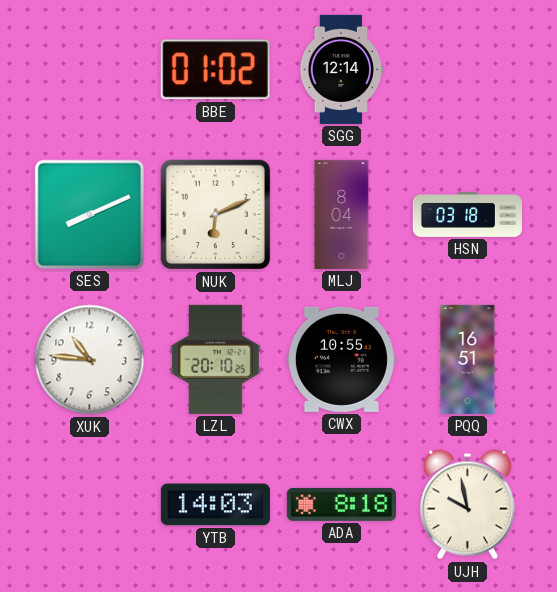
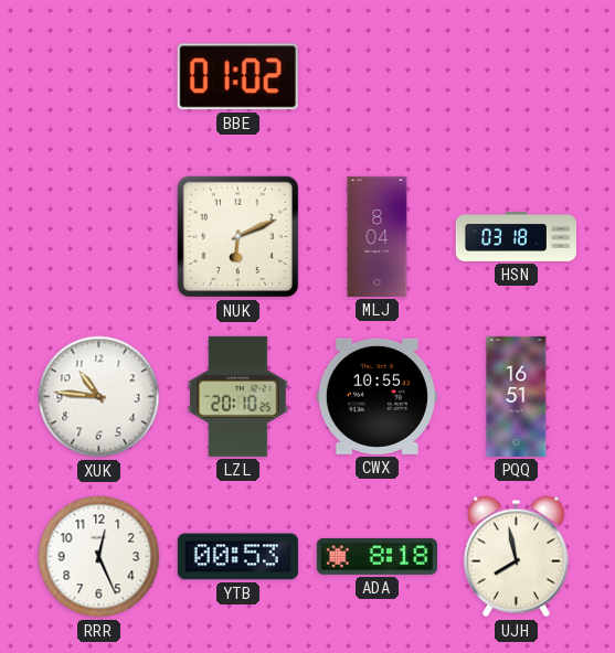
SGG: 12:14 -> none (342, 69)
SES: 8:11 -> none (89, 214)
RRR: none -> 12:26 (99, 557)
YTB: 14:03 -> 00:53 (237, 557)
UJH: 9:58 -> 7:58 (516, 557)
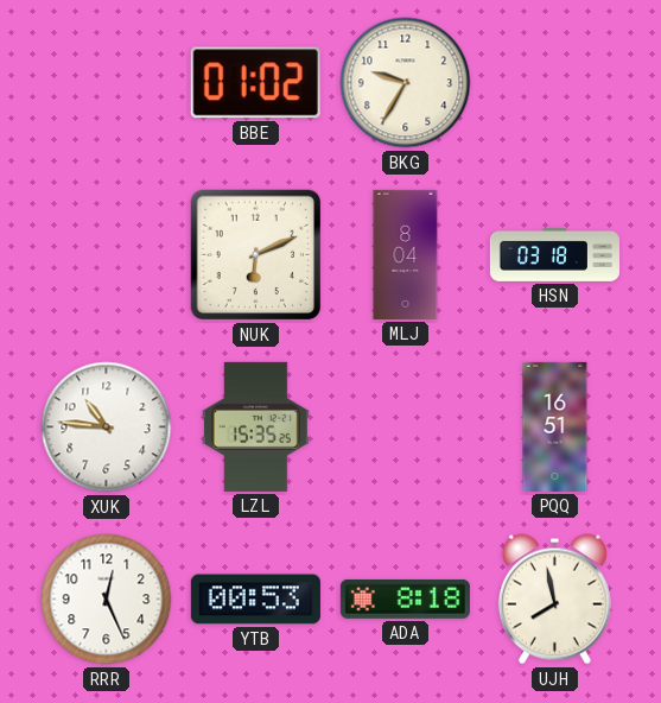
BKG: none -> 9:35 (406, 83)
LZL: 20:10 -> 15:35 (256, 426)
CWX: 10:55 -> none (377, 396)
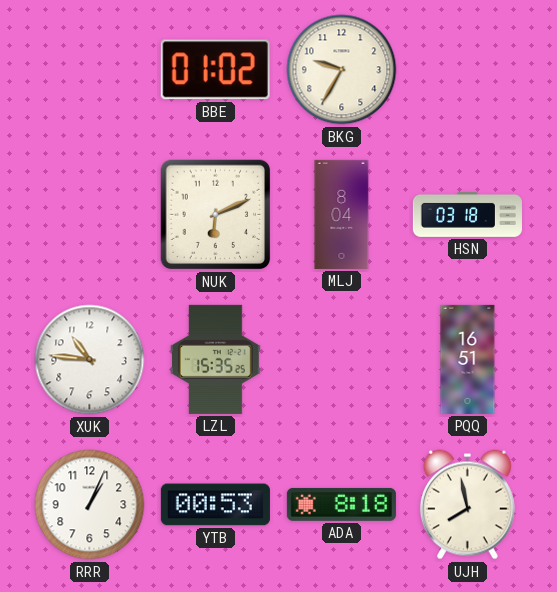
RRR: 12:26 -> 1:04 (90, 505)
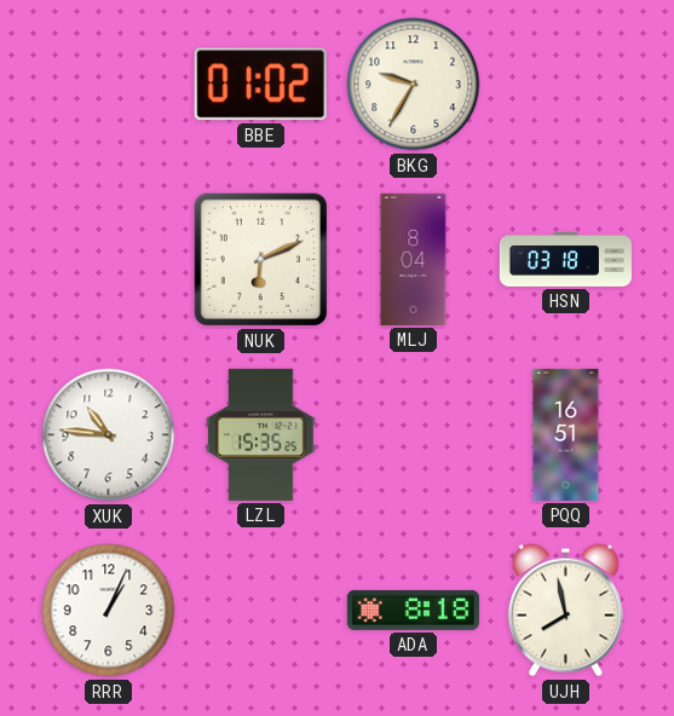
YTB: 00:53 -> none (215, 505)
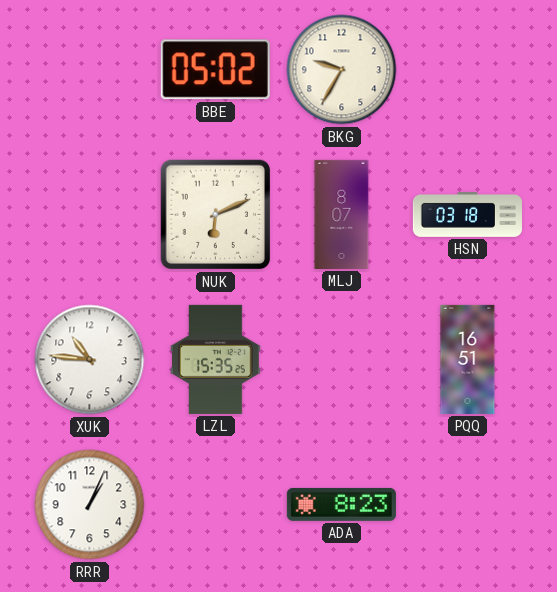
BBE: 01:02 -> 05:02 (215, 70)
MLJ: 8:04 -> 8:07 (342, 214)
ADA: 8:18 -> 8:23 (341, 504)
UJH: 7:58 -> none (565, 611)
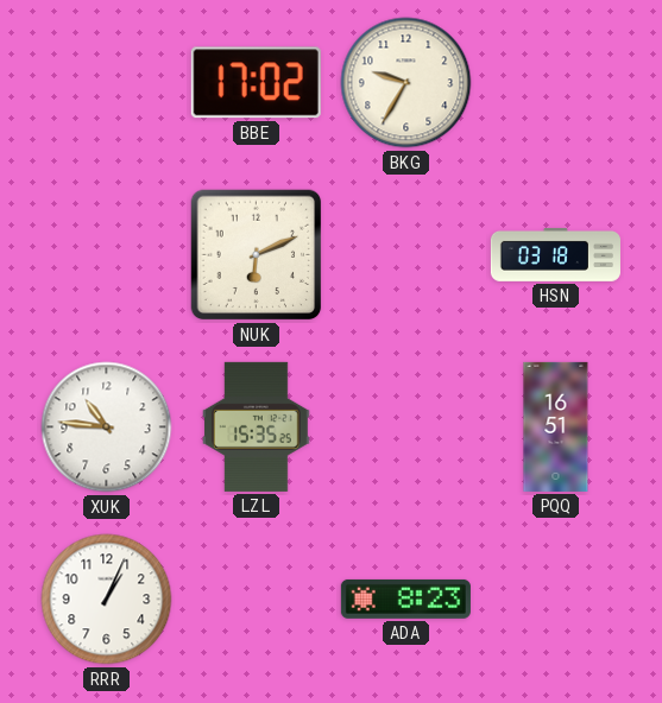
BBE: 05:02 -> 17:02 (256, 83)
MLJ: 8:07 -> none (342, 214)
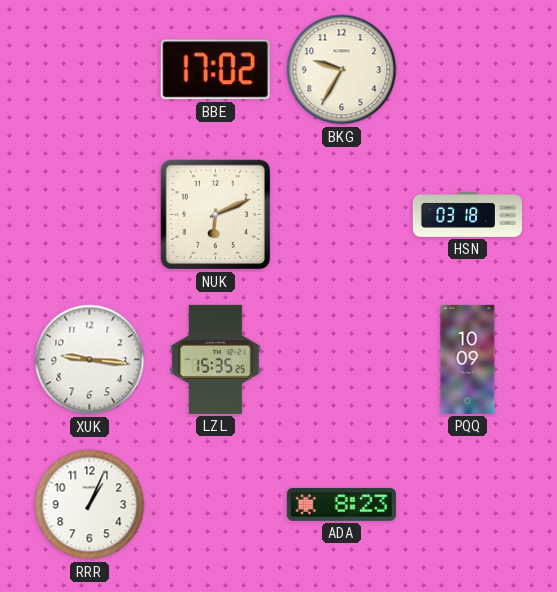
XUK: 10:46 -> 9:16 (90, 360)
PQQ: 16:51 -> 10:09 (468, 359)
